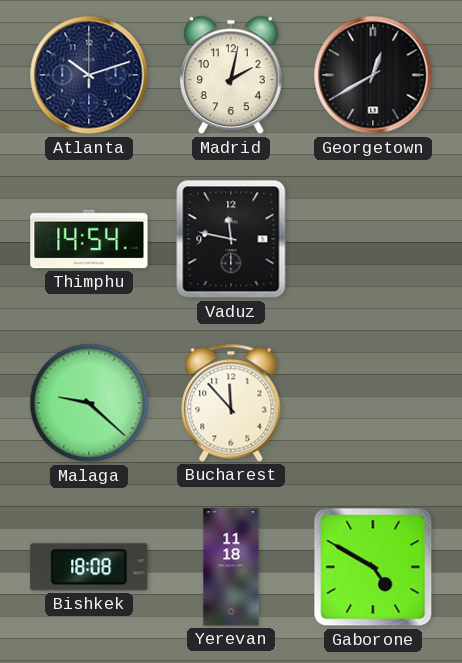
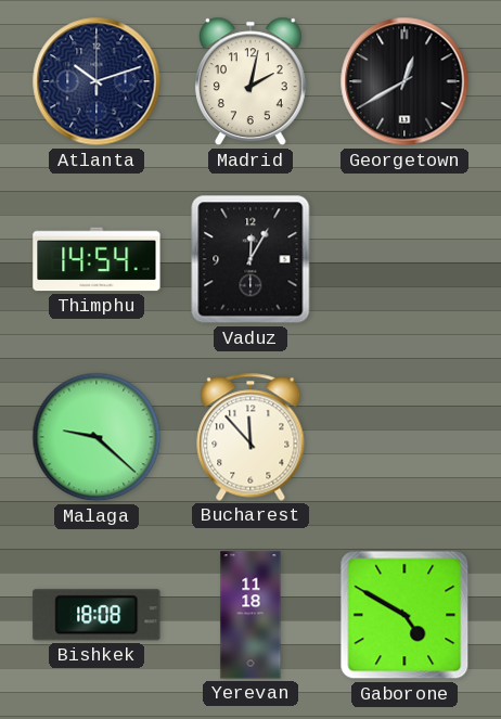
Vaduz: 11:47 -> 12:05 (251, 259)
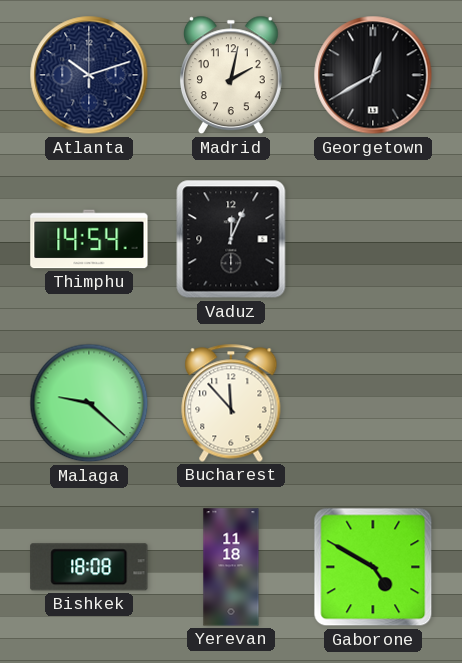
Vaduz: 12:05 -> 12:04 (231, 239)
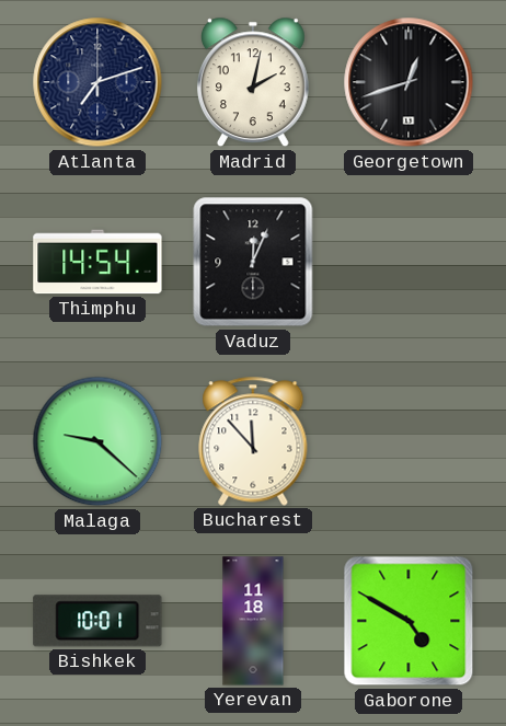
Atlanta: 10:12 -> 7:12 (97, 82)
Georgetown: 12:40 -> 12:42 (409, 82)
Bishkek: 18:08 -> 10:01 (97, 621)
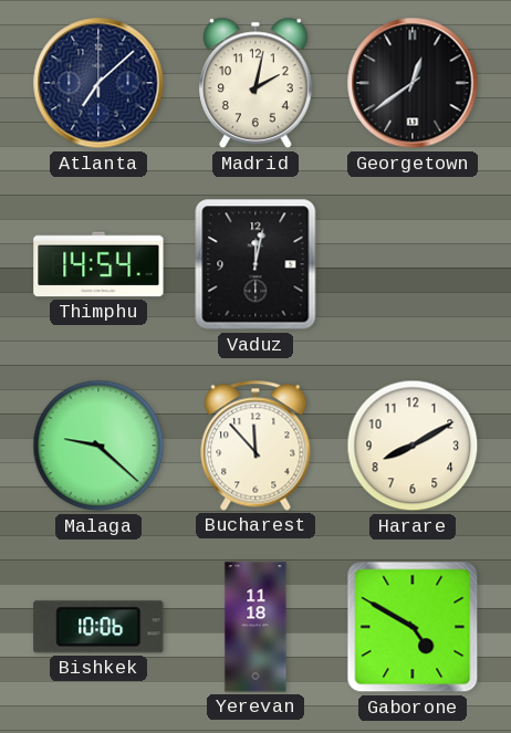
Atlanta: 7:12 -> 7:08 (98, 83)
Georgetown: 12:42 -> 12:39 (413, 83)
Vaduz: 12:04 -> 12:02 (255, 264)
Harare: none -> 8:10 (413, 446)
Bishkek: 10:01 -> 10:06 (98, 627)
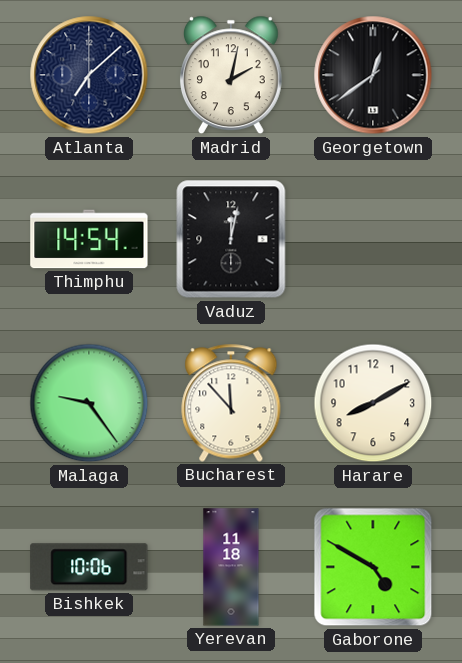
Malaga: 9:22 -> 9:24 (89, 403)
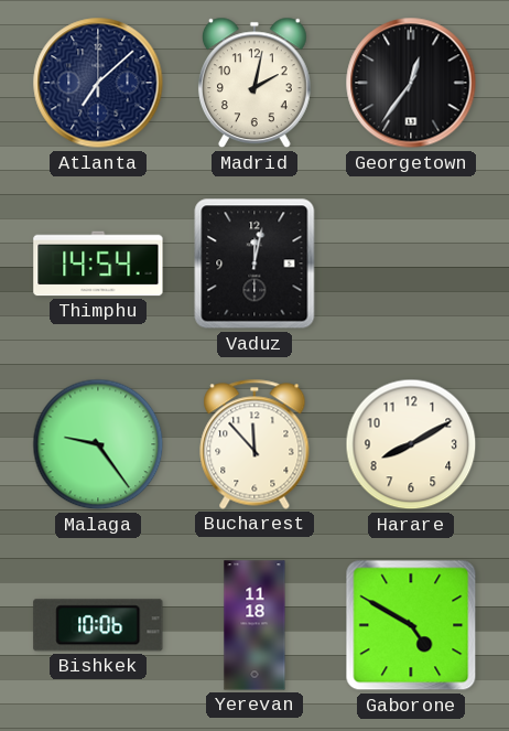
Georgetown: 12:39 -> 12:36 (411, 83)
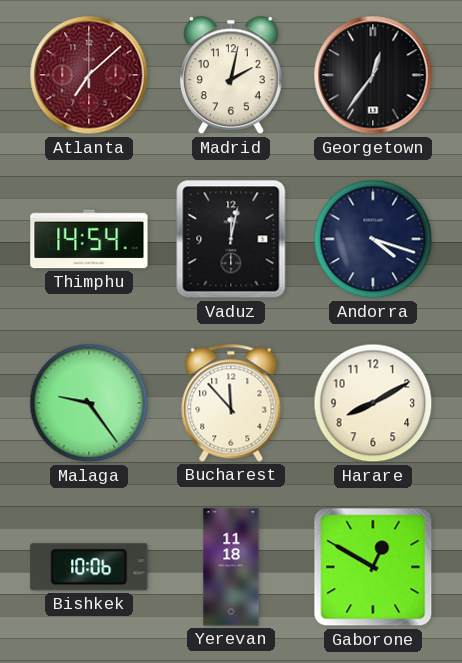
Atlanta dial: navy -> burgundy (89, 75)
Andorra: none -> 4:18 (373, 239)
Gaborone: 4:50 -> 12:50 (373, 567)
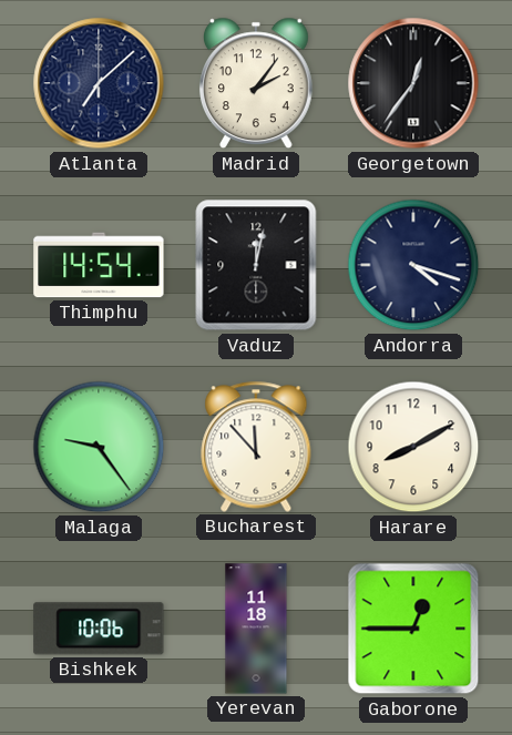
Atlanta dial: burgundy -> navy (99, 83)
Madrid: 2:02 -> 2:06 (256, 83)
Gaborone: 12:50 -> 12:45 (413, 629)
